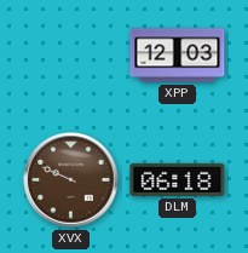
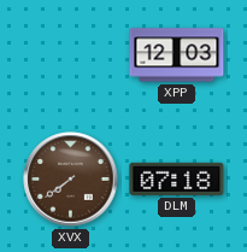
XVX: 9:49 -> 7:39 (71, 180)
DLM: 06:18 -> 07:18 (177, 178)
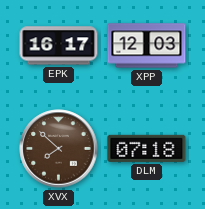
EPK: none -> 16:17 (59, 46)
XVX: 7:39 -> 7:52 (59, 149)
